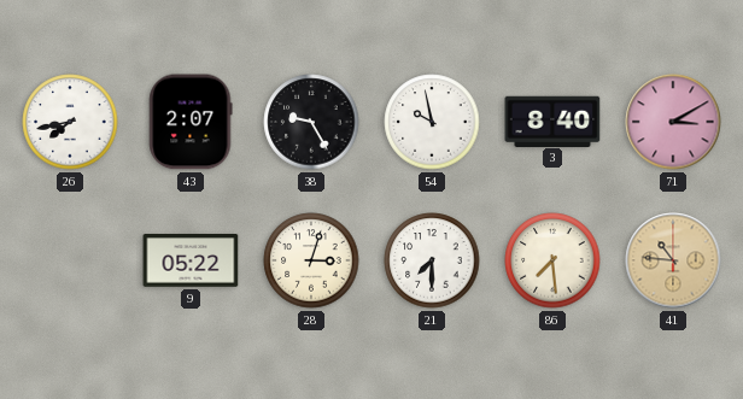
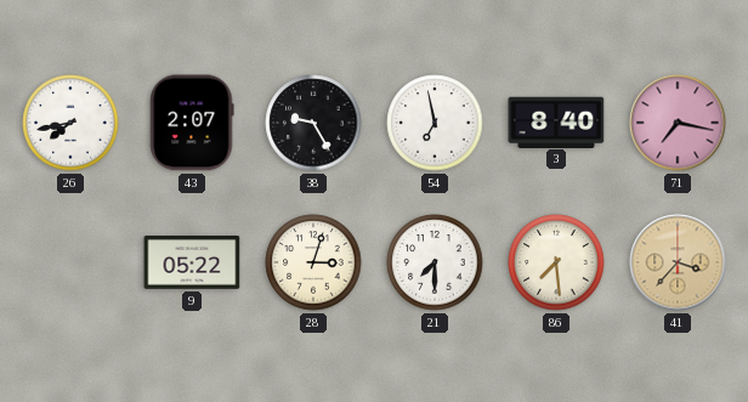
54: 9:58 -> 6:58 (435, 123)
71: 3:10 -> 7:17 (678, 123)
41: 10:46 -> 3:37 (678, 262)
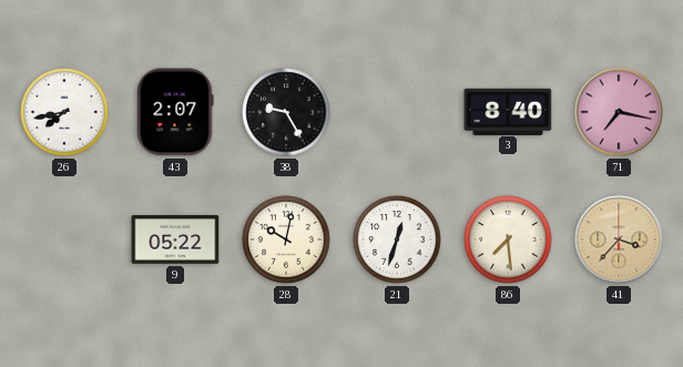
54: 6:58 -> none (435, 123)
28: 3:03 -> 10:02 (286, 239)
21: 7:30 -> 12:33 (397, 239)
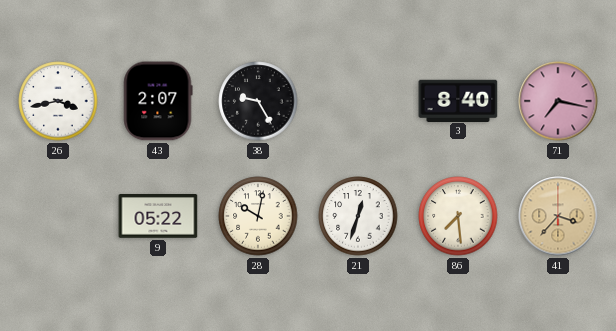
26: 7:43 -> 3:43 (58, 101)
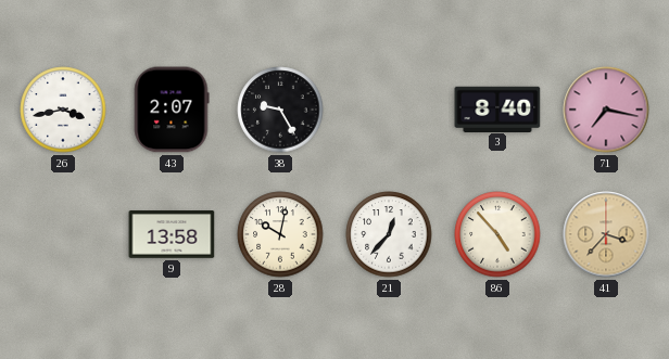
9: 05:22 -> 13:58 (172, 234)
21: 12:33 -> 12:37 (389, 234)
86: 7:29 -> 4:53 (497, 234)
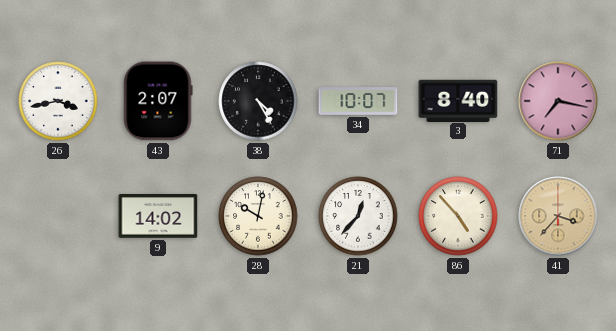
38: 9:25 -> 4:25 (258, 101)
34: none -> 10:07 (358, 101)
9: 13:58 -> 14:02 (158, 216)
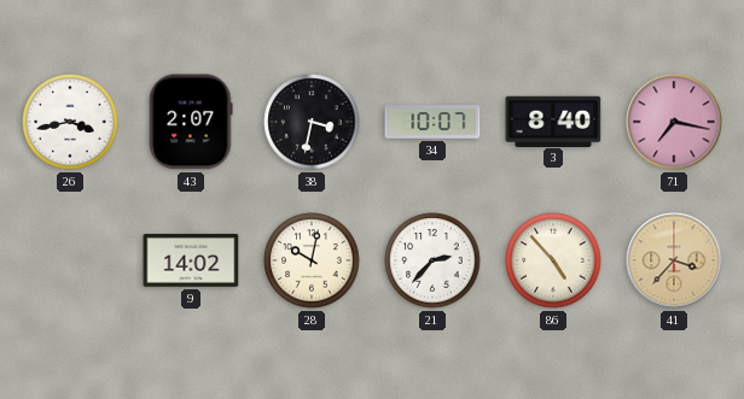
38: 4:25 -> 3:32 (312, 122)
21: 12:37 -> 2:37 (432, 260)
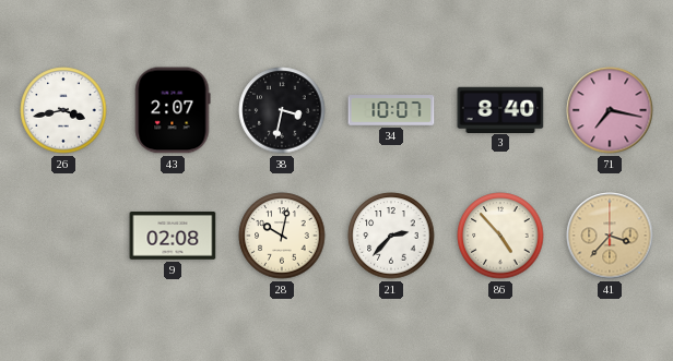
9: 14:02 -> 02:08 (173, 236)
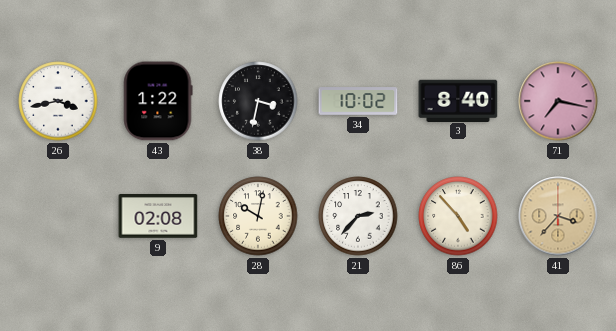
43: 2:07 -> 1:22 (158, 101)
34: 10:07 -> 10:02 (358, 101)
